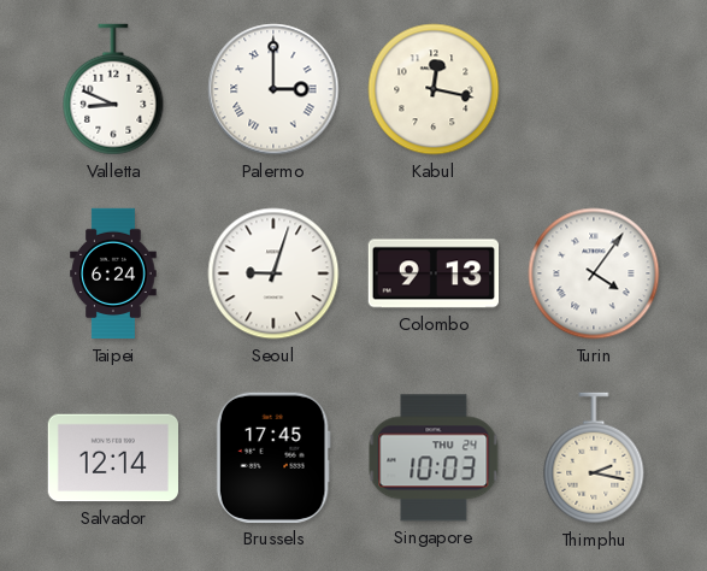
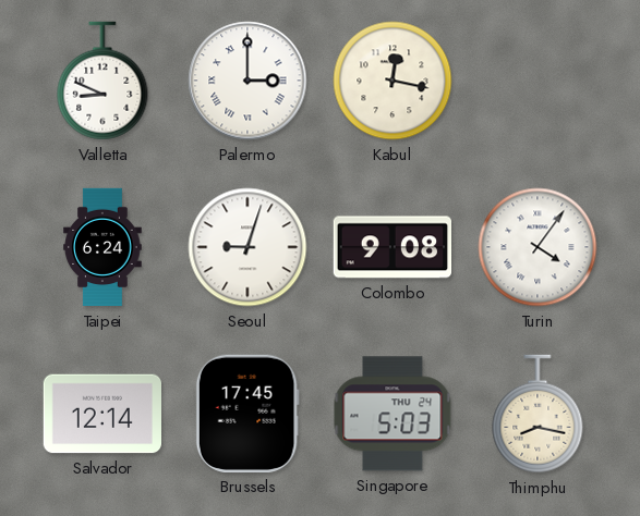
Colombo: 9:13 -> 9:08 (391, 247)
Singapore: 10:03 -> 5:03 (393, 414)
Thimphu: 2:17 -> 8:17 (538, 414)
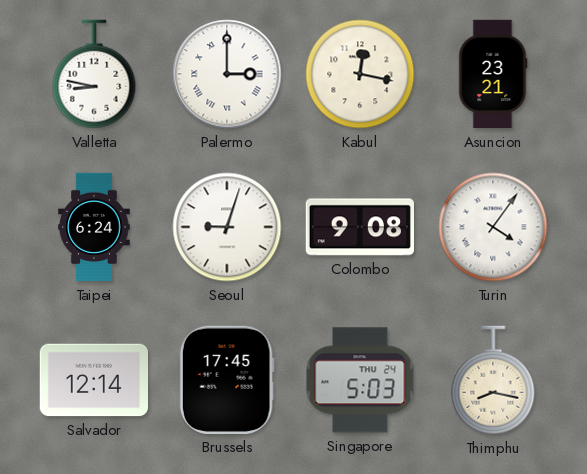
Valletta: 8:49 -> 8:47 (94, 74)
Asuncion: none -> 23:21 (493, 74)
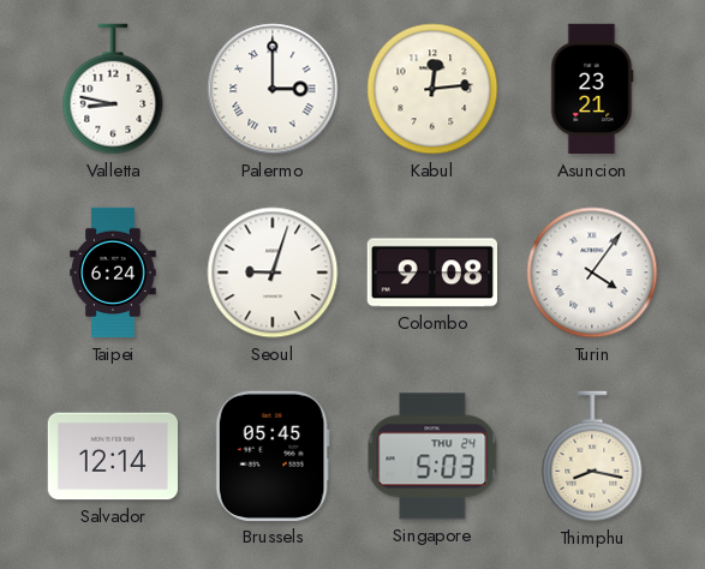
Kabul: 12:17 -> 12:14 (432, 89)
Brussels: 17:45 -> 05:45 (273, 456)
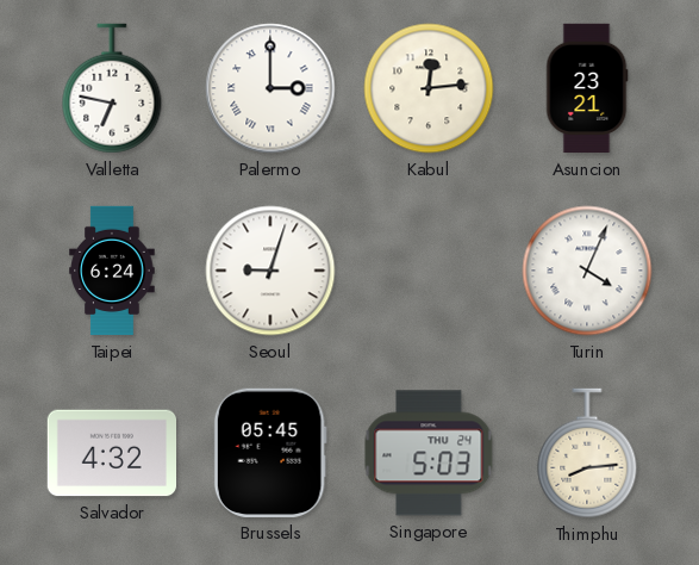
Valletta: 8:47 -> 6:47 (112, 88)
Colombo: 9:08 -> none (431, 272)
Turin: 4:06 -> 4:04 (587, 271)
Salvador: 12:14 -> 4:32 (111, 453)
Thimphu: 8:17 -> 8:14 (587, 453)
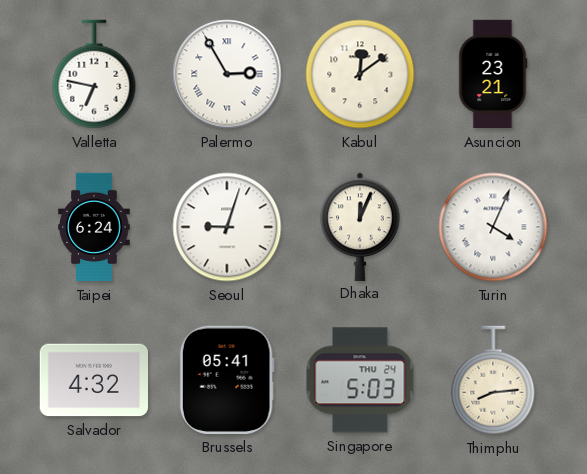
Palermo: 3:00 -> 2:55 (227, 74)
Kabul: 12:14 -> 12:09 (360, 74)
Dhaka: none -> 12:04 (360, 226)
Brussels: 05:45 -> 05:41 (227, 380)
